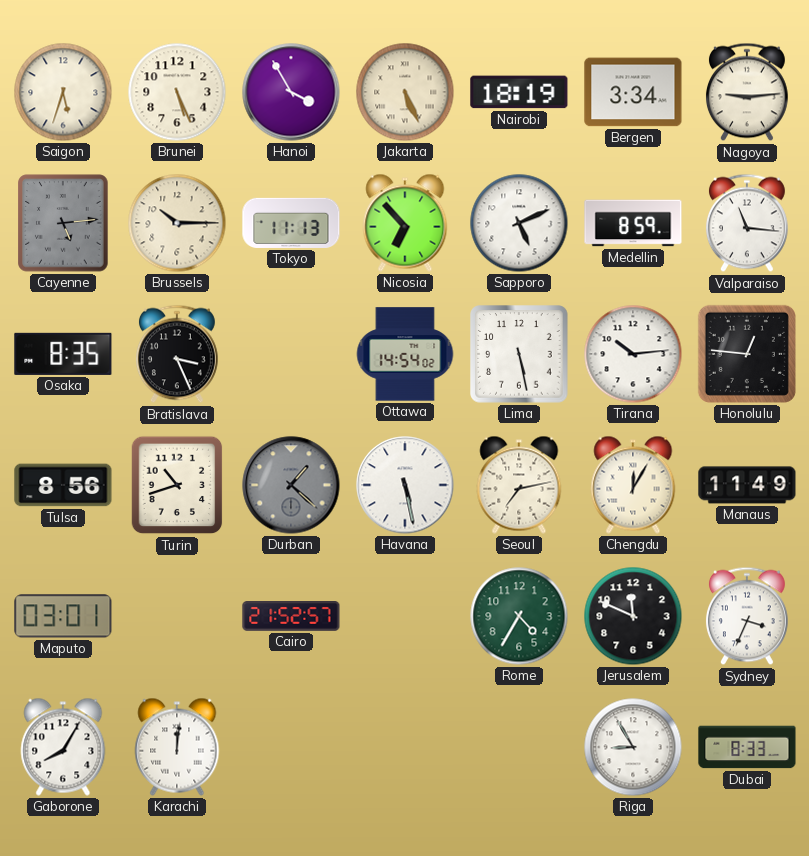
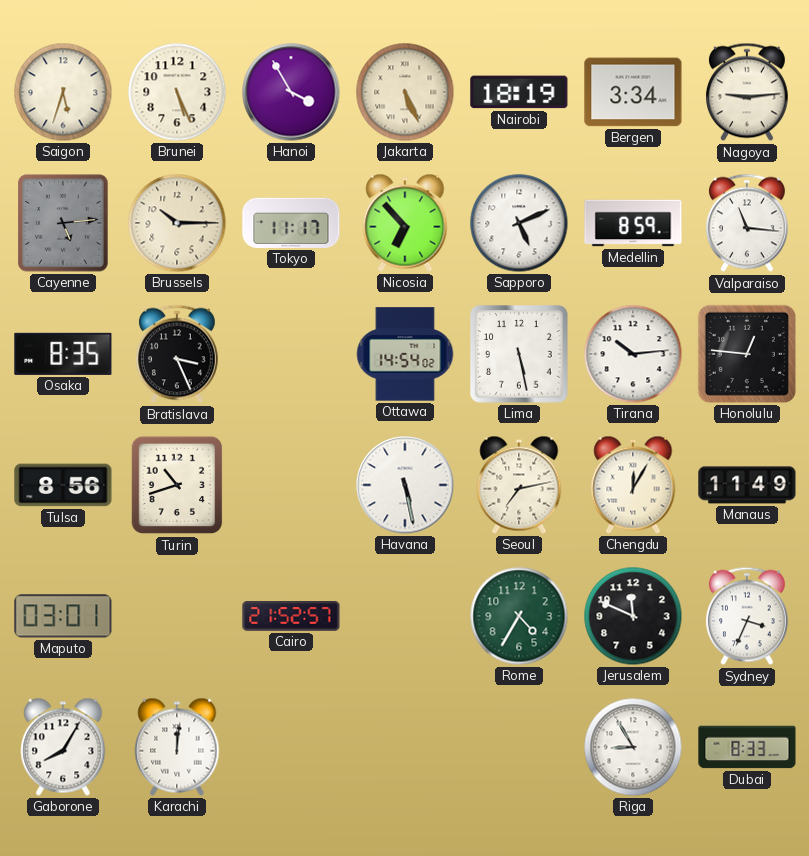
Tokyo: 11:13 -> 11:17 (291, 223)
Durban: 1:22 -> none (291, 485)
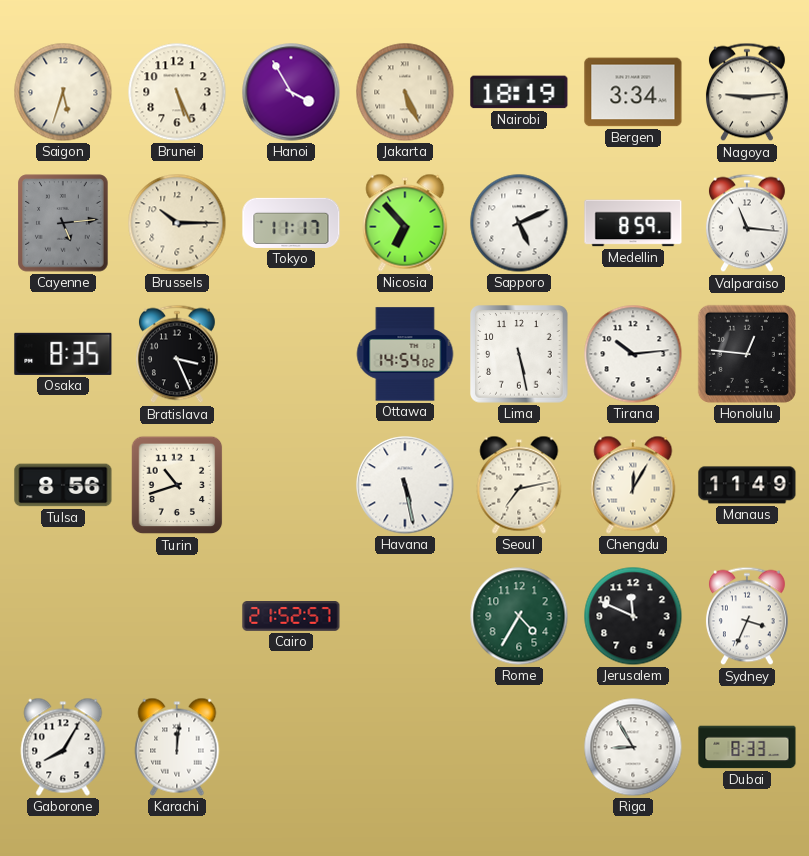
Maputo: 03:01 -> none (63, 616)
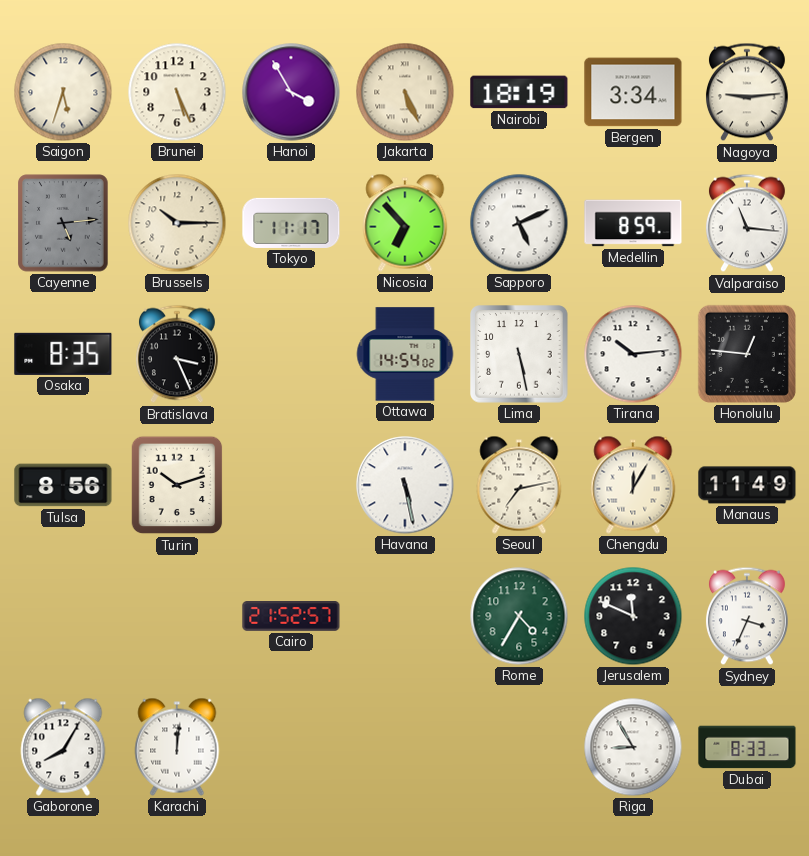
Turin: 10:42 -> 10:12 (177, 485)
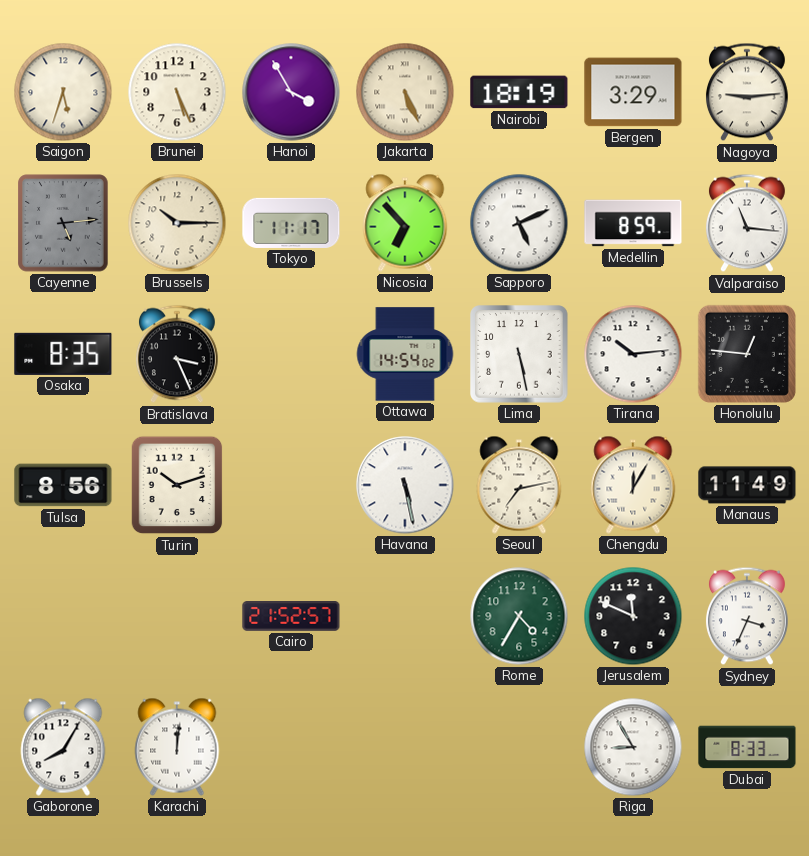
Bergen: 3:34 -> 3:29 (633, 92)
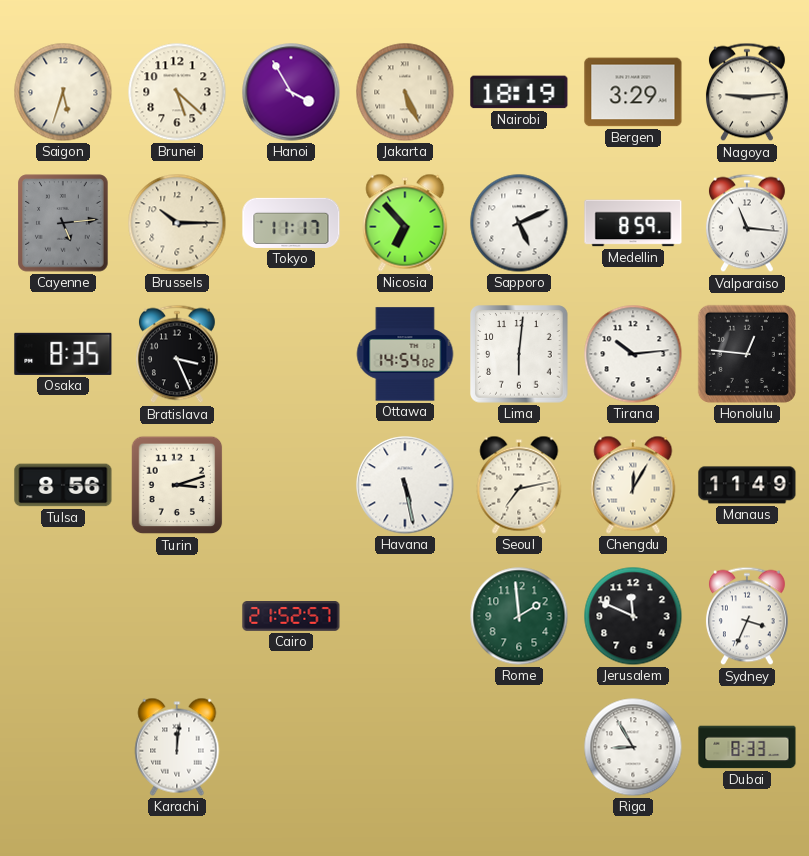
Brunei: 5:26 -> 5:22 (177, 92)
Lima: 5:28 -> 6:01 (519, 354)
Turin: 10:12 -> 3:12 (177, 485)
Rome: 4:35 -> 1:59 (519, 616)
Gaborone: 8:05 -> none (63, 747)
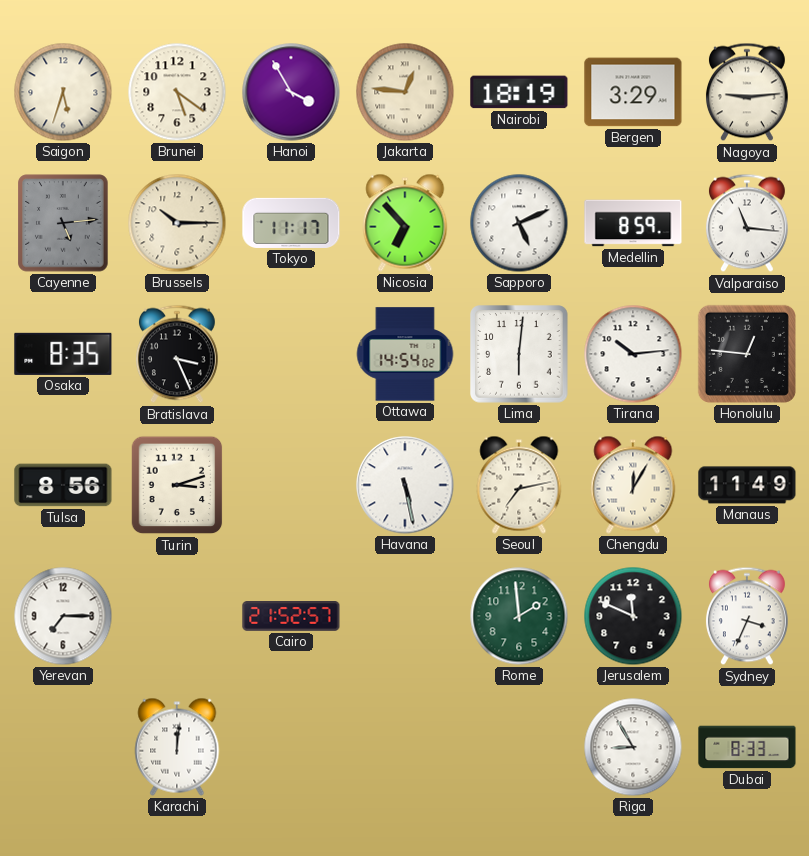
Brunei: 5:22 -> 5:21 (177, 92)
Jakarta: 5:26 -> 12:46 (405, 92)
Yerevan: none -> 7:15 (63, 616)
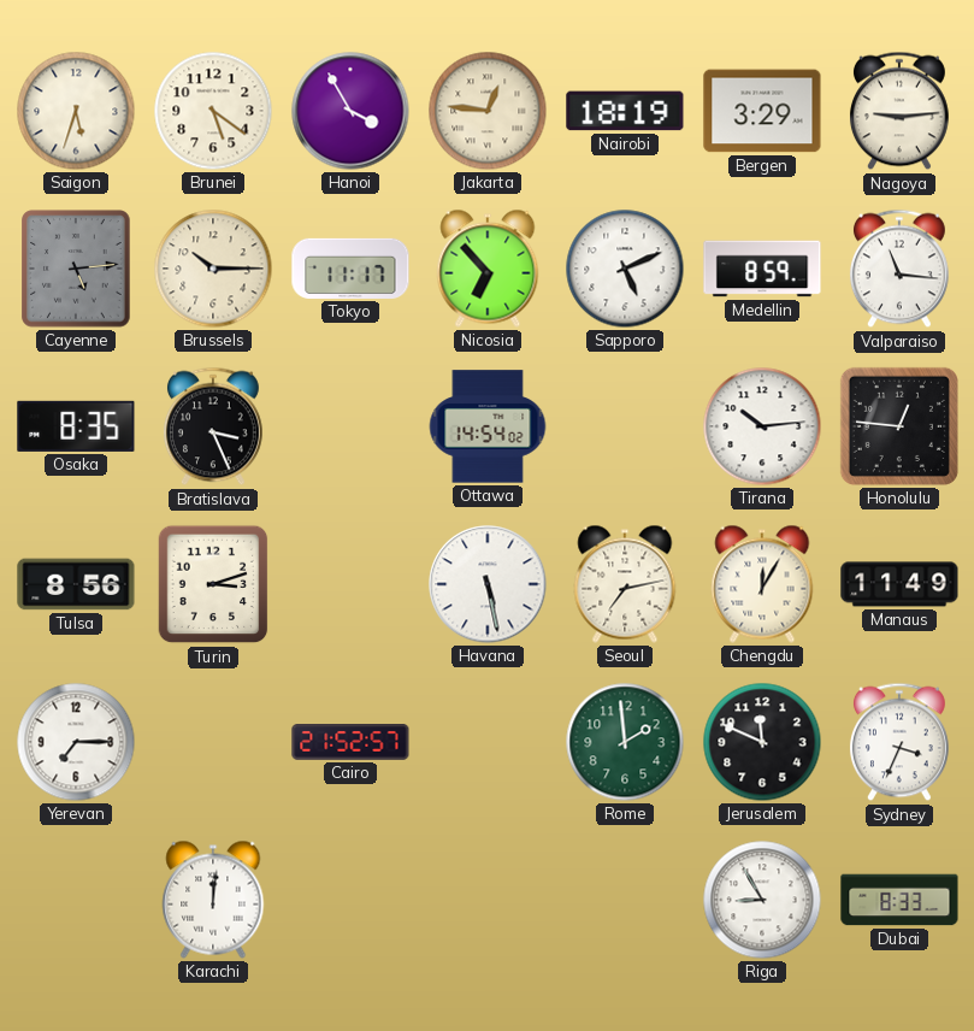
Lima: 6:01 -> none (519, 354)
